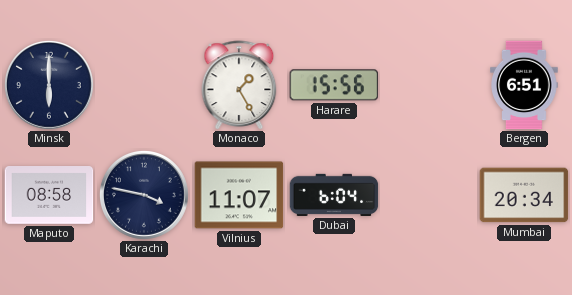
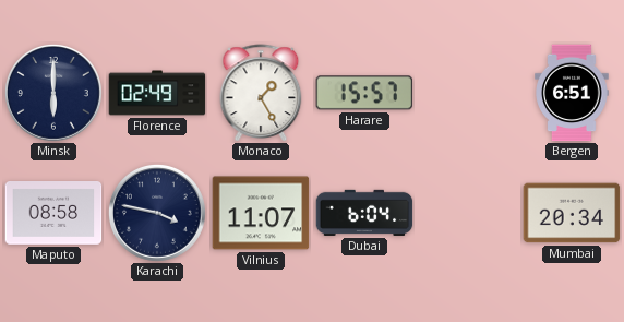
Florence: none -> 02:49 (157, 93)
Harare: 15:56 -> 15:57 (364, 93)
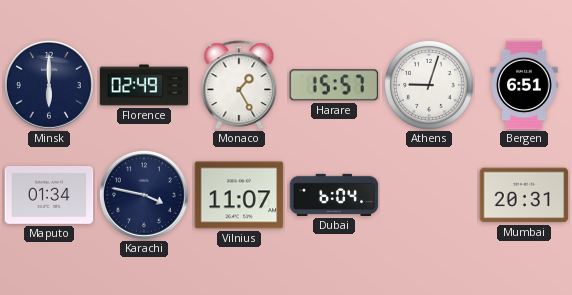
Athens: none -> 9:03 (429, 85)
Maputo: 08:58 -> 01:34 (49, 196)
Mumbai: 20:34 -> 20:31 (524, 195)
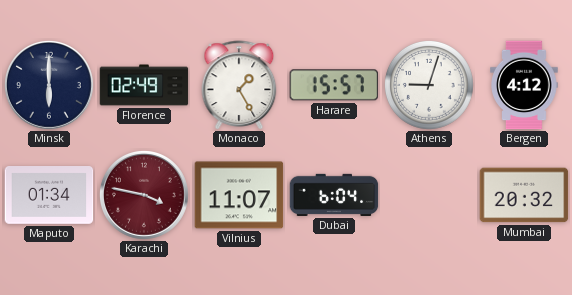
Bergen: 6:51 -> 4:12 (524, 85)
Karachi dial: navy -> burgundy (144, 195)
Mumbai: 20:31 -> 20:32 (524, 195)
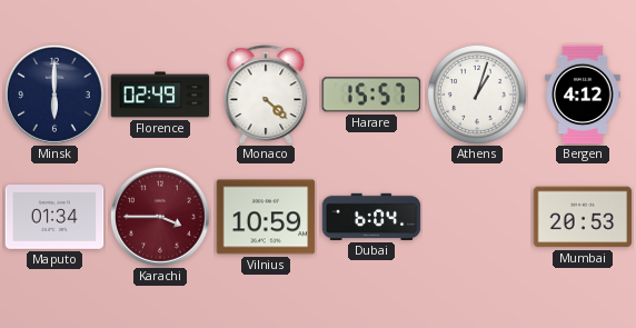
Monaco: 1:25 -> 4:22 (266, 95)
Athens: 9:03 -> 1:03 (477, 95)
Karachi: 3:47 -> 3:45 (160, 217)
Vilnius: 11:07 -> 10:59 (266, 217)
Mumbai: 20:32 -> 20:53 (583, 217)
